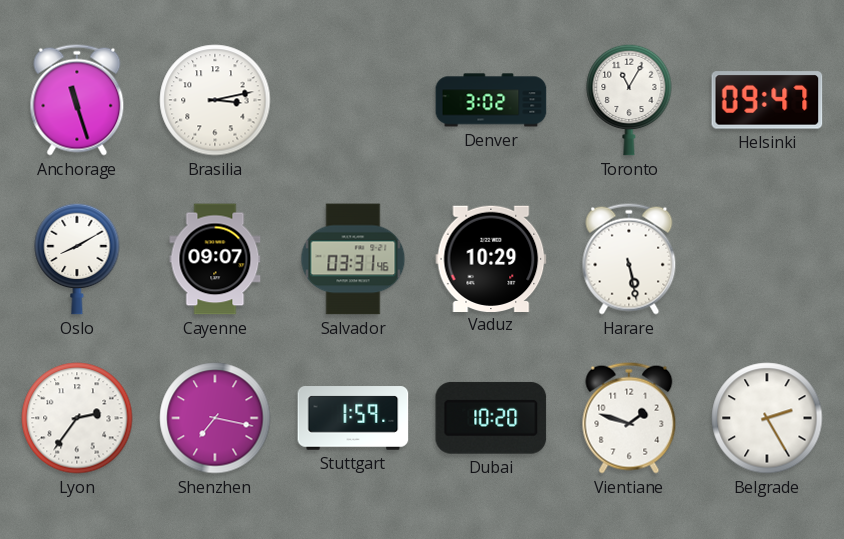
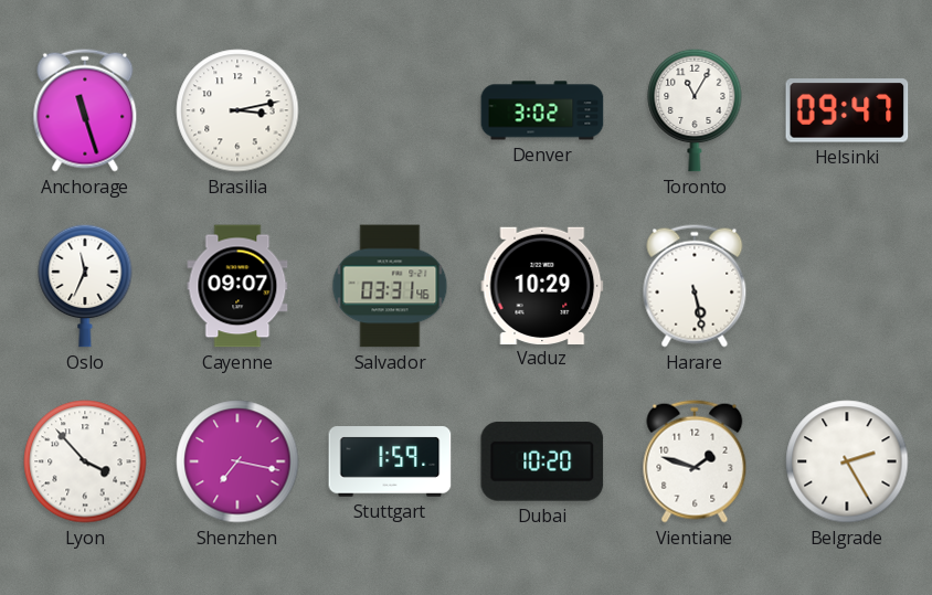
Oslo: 8:10 -> 11:34 (85, 286)
Lyon: 2:36 -> 3:53 (85, 461)
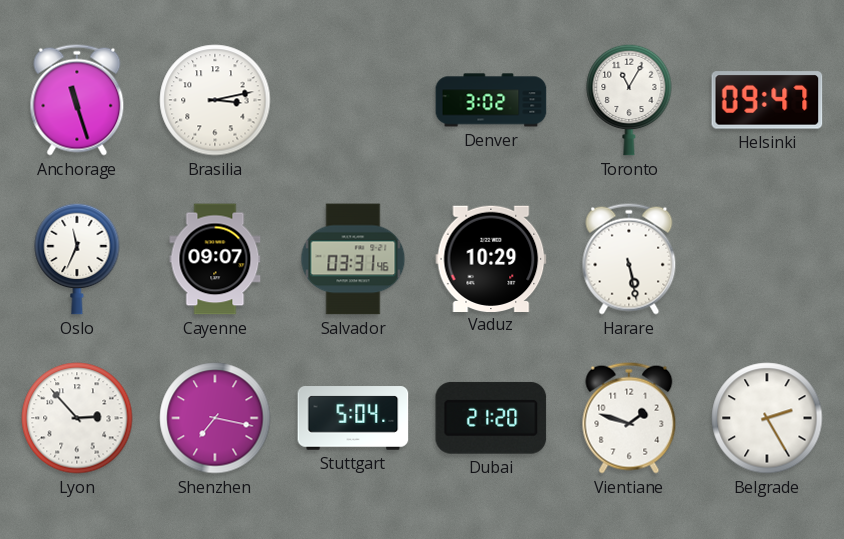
Lyon: 3:53 -> 2:53 (77, 418)
Stuttgart: 1:59 -> 5:04 (353, 418)
Dubai: 10:20 -> 21:20 (491, 418)
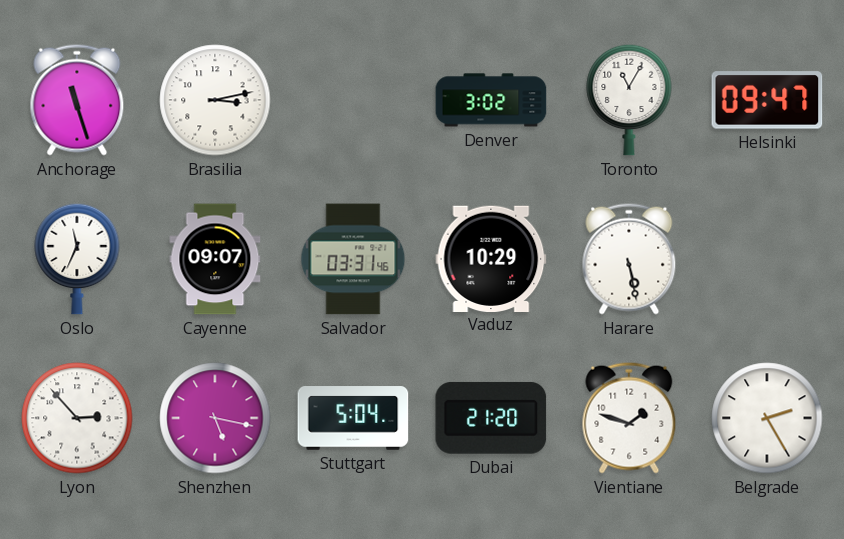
Shenzhen: 7:17 -> 5:17 (215, 418)
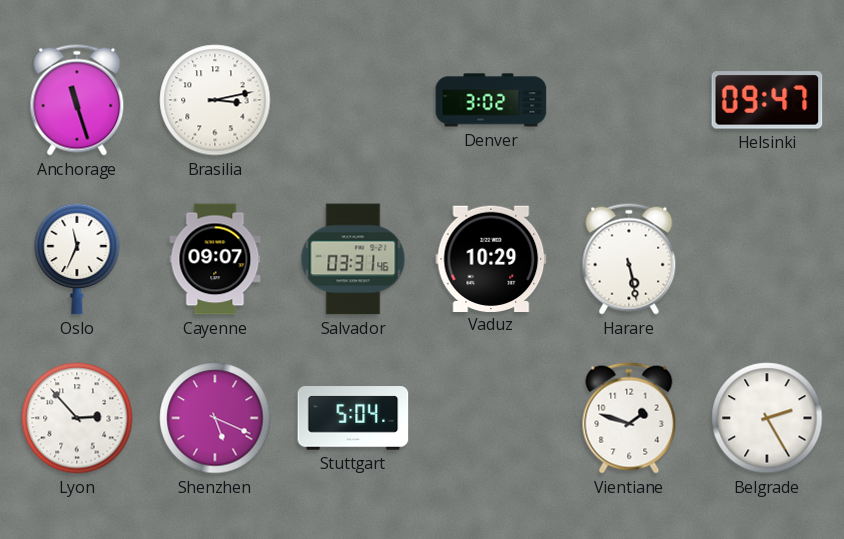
Toronto: 11:05 -> none (629, 100)
Shenzhen: 5:17 -> 5:19 (215, 418)
Dubai: 21:20 -> none (491, 418)
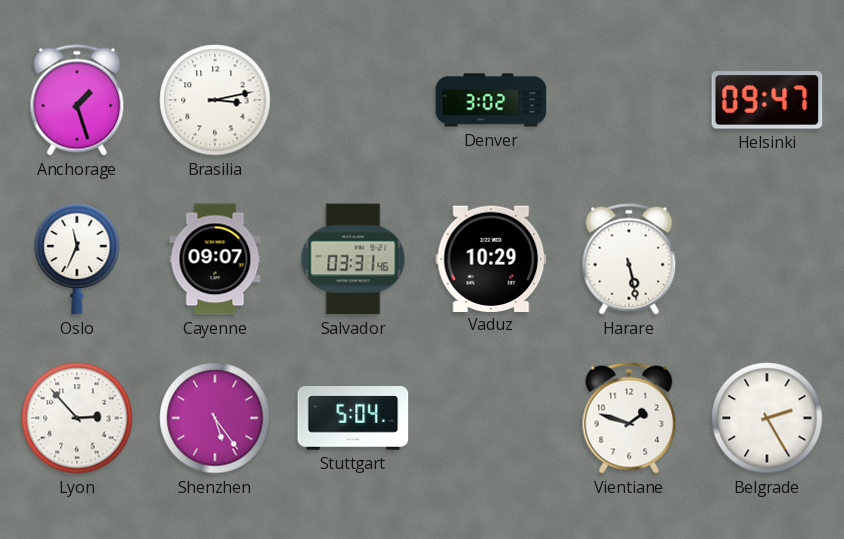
Anchorage: 11:27 -> 1:27 (77, 100)
Shenzhen: 5:19 -> 5:24 (215, 418)
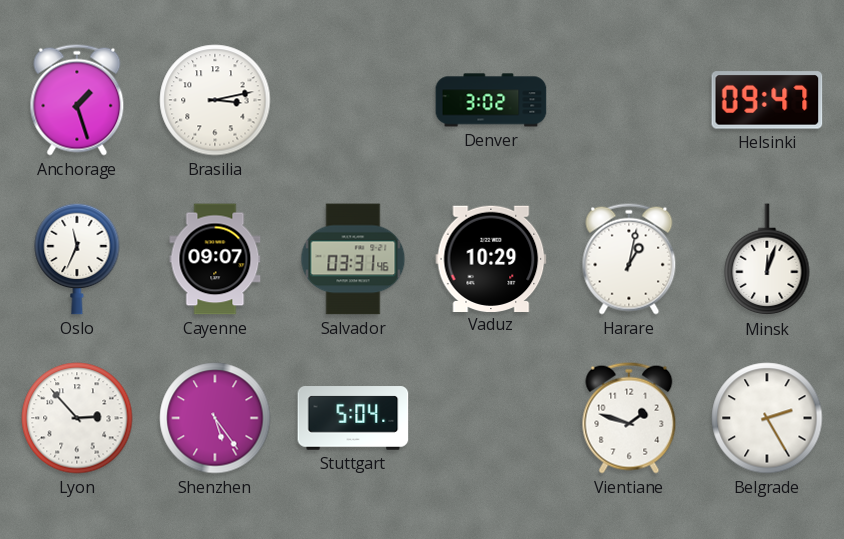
Harare: 5:28 -> 1:02 (629, 259)
Minsk: none -> 12:03 (767, 260)
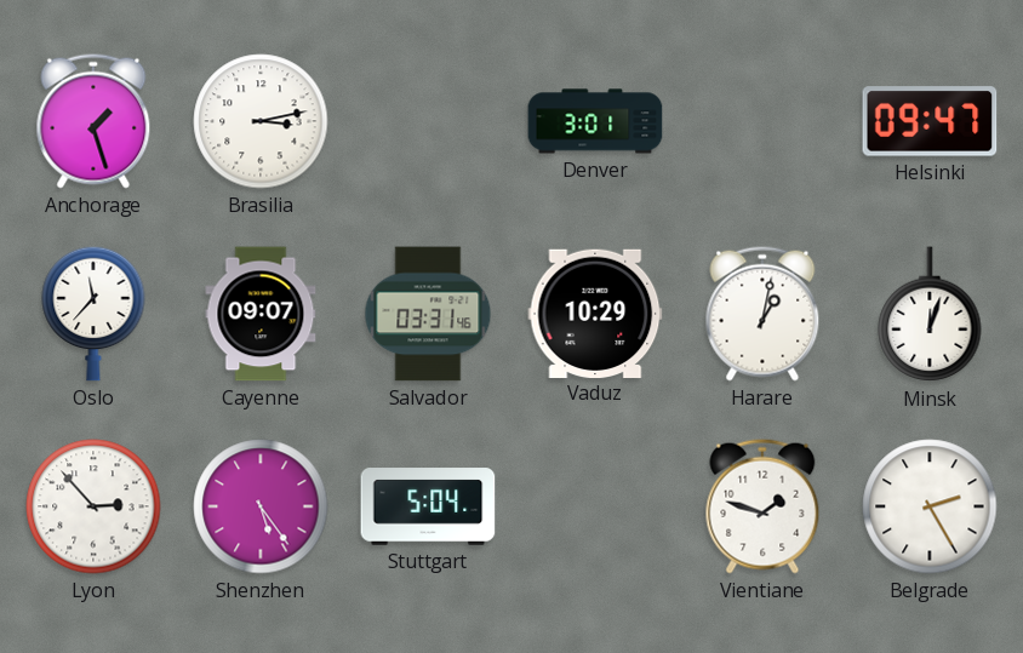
Denver: 3:02 -> 3:01 (595, 121)
Oslo: 11:34 -> 11:37 (93, 314)
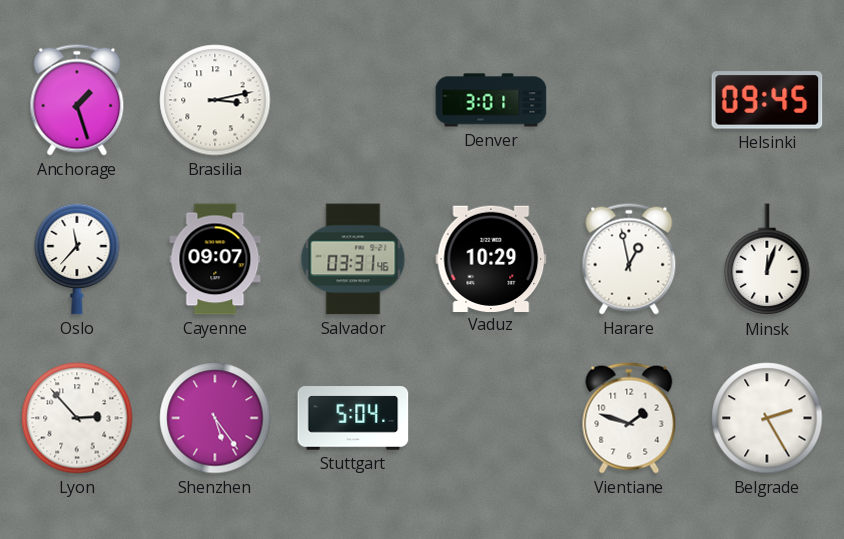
Helsinki: 09:47 -> 09:45 (767, 100)
Harare: 1:02 -> 12:58 (629, 259)
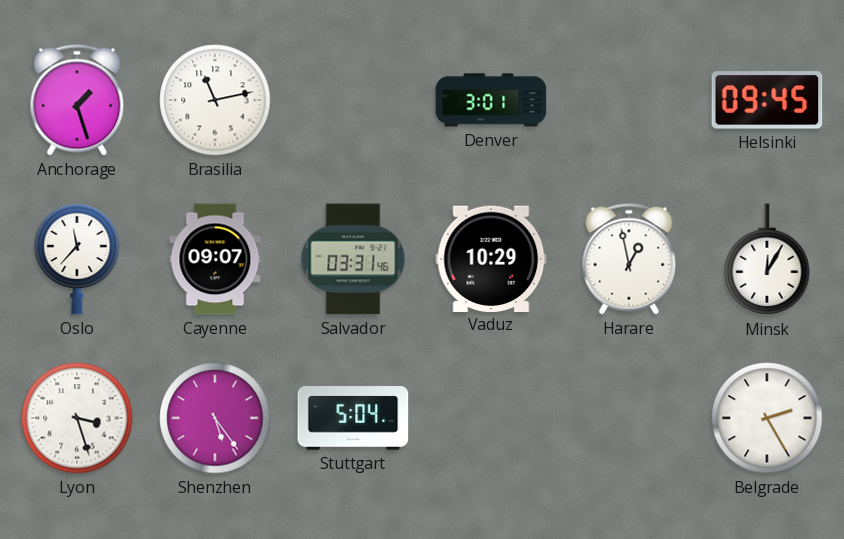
Brasilia: 3:13 -> 11:13 (215, 100)
Minsk: 12:03 -> 12:05 (767, 260)
Lyon: 2:53 -> 3:27 (77, 418)
Vientiane: 1:48 -> none (629, 418)
